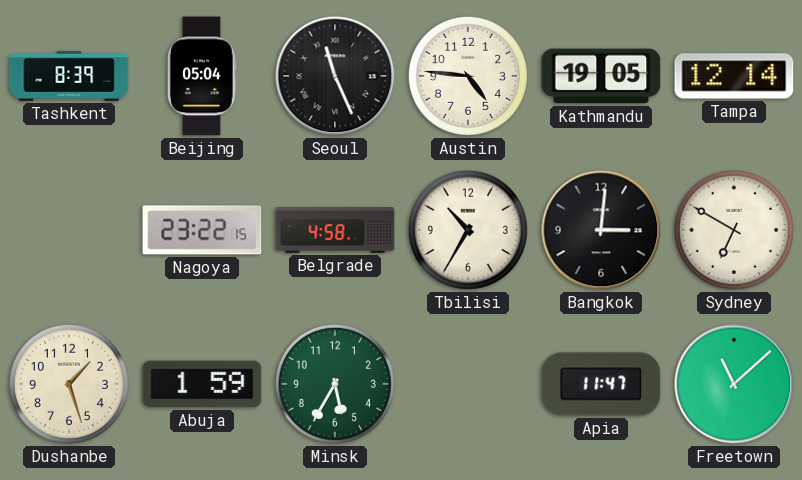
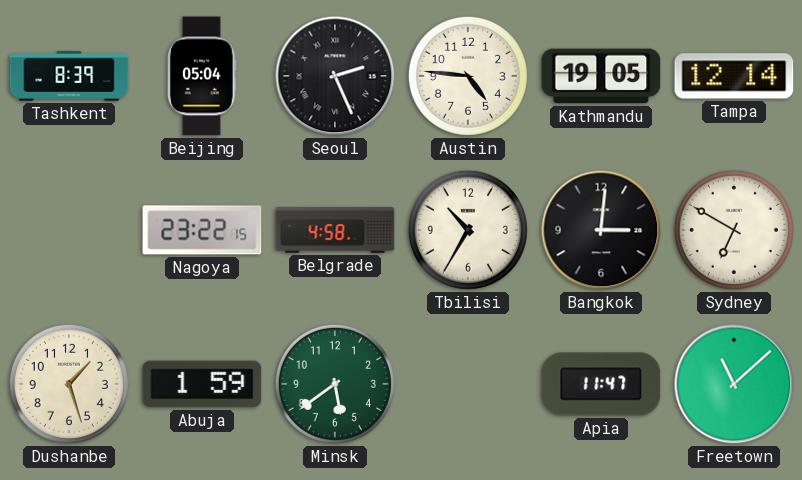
Seoul: 11:26 -> 2:26 (335, 76)
Minsk: 5:35 -> 5:39 (335, 384)
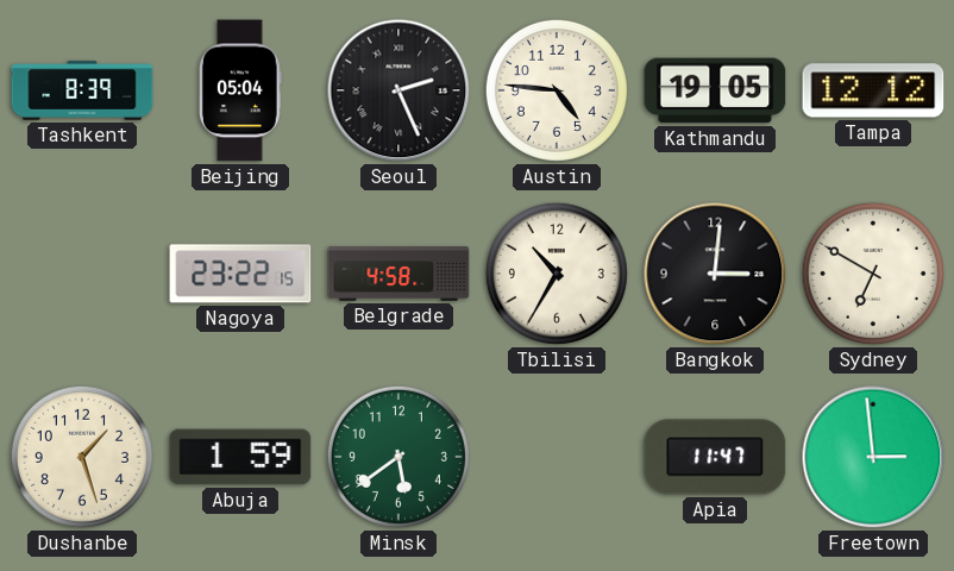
Tampa: 12:14 -> 12:12 (873, 90)
Freetown: 11:08 -> 2:59 (873, 457)
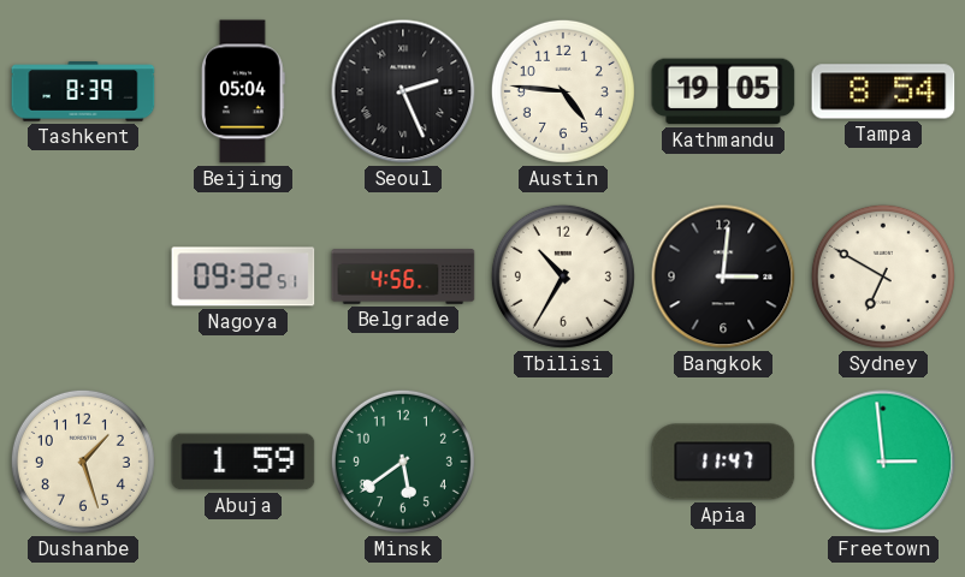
Tampa: 12:12 -> 8:54 (883, 91)
Nagoya: 23:22 -> 09:32 (243, 276)
Belgrade: 4:58 -> 4:56 (403, 276)
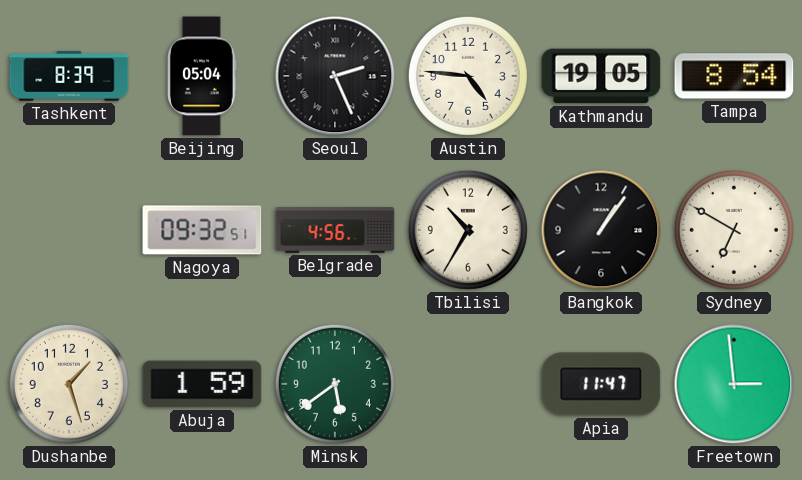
Bangkok: 3:01 -> 1:06 (601, 230)
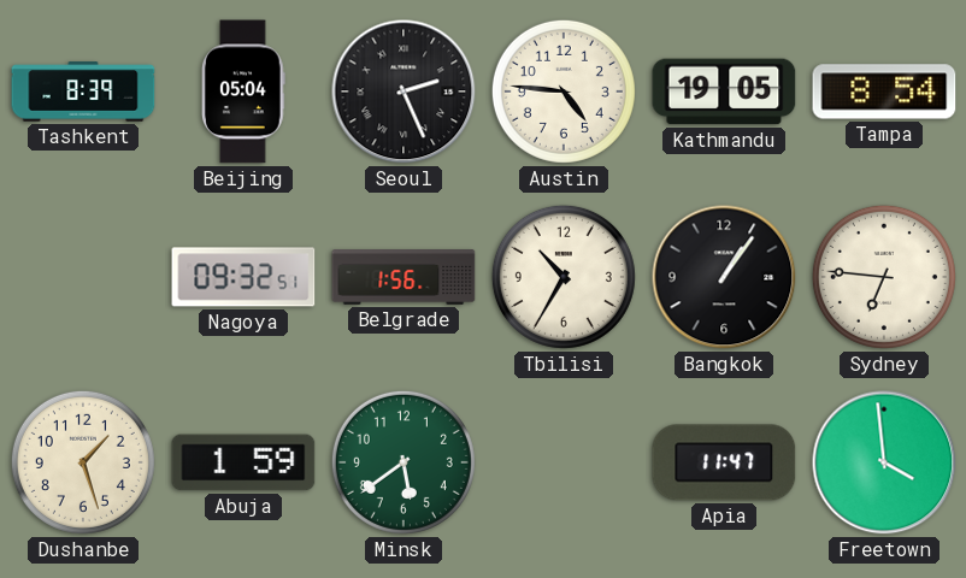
Belgrade: 4:56 -> 1:56 (404, 277)
Sydney: 6:50 -> 6:46 (884, 277)
Freetown: 2:59 -> 3:59 (884, 462)
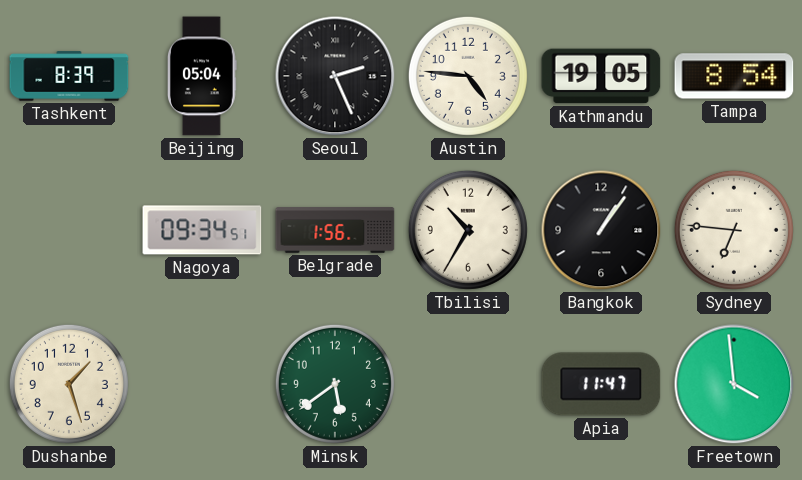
Nagoya: 09:32 -> 09:34 (202, 230)
Abuja: 1:59 -> none (243, 462)
